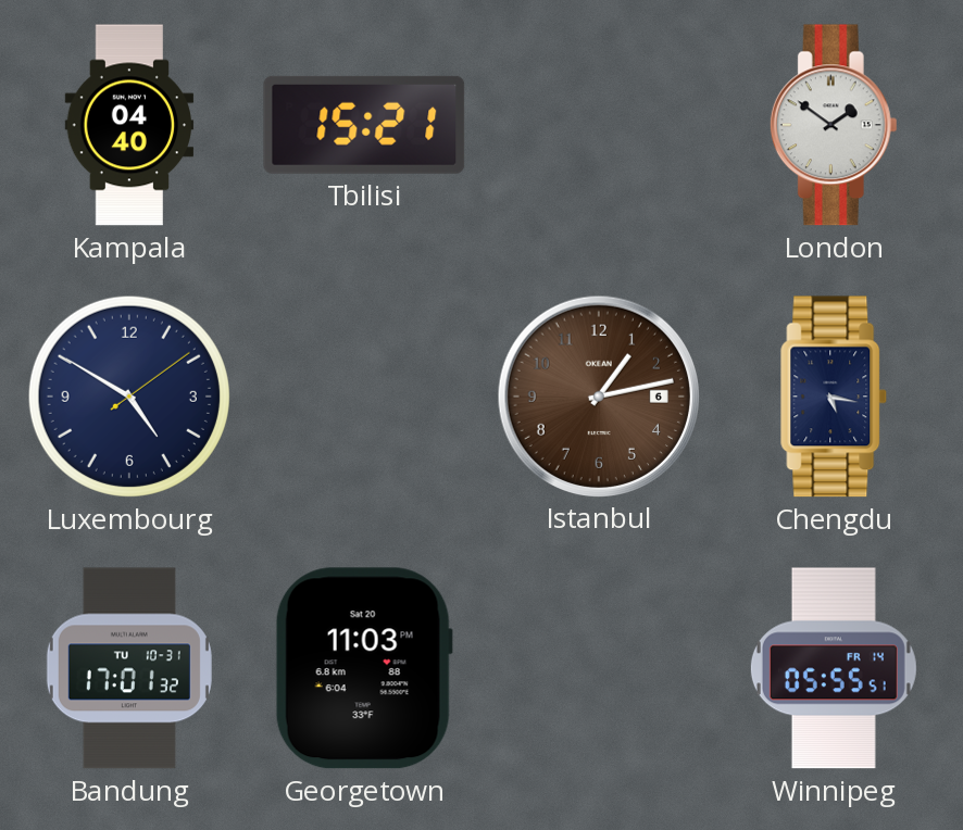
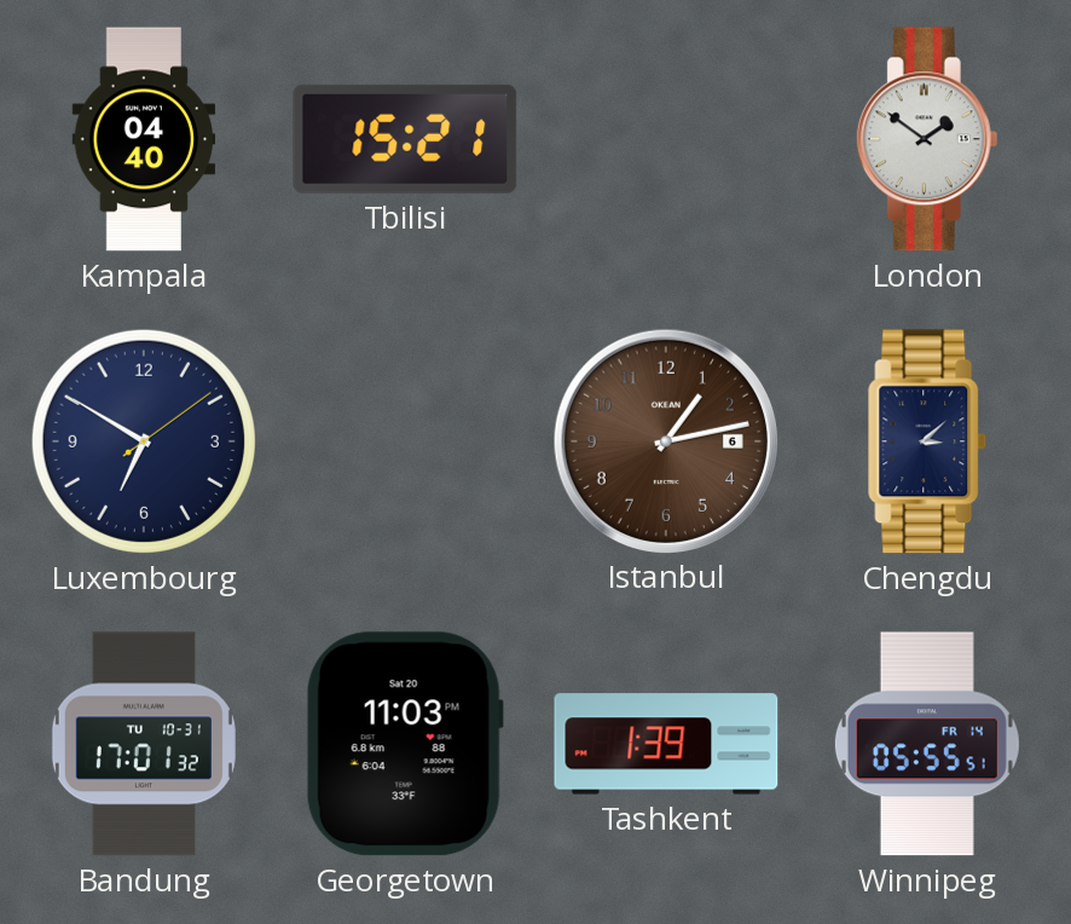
Luxembourg: 4:50 -> 6:50 (144, 441)
Chengdu: 5:17 -> 3:08 (927, 441)
Tashkent: none -> 1:39 (666, 744)
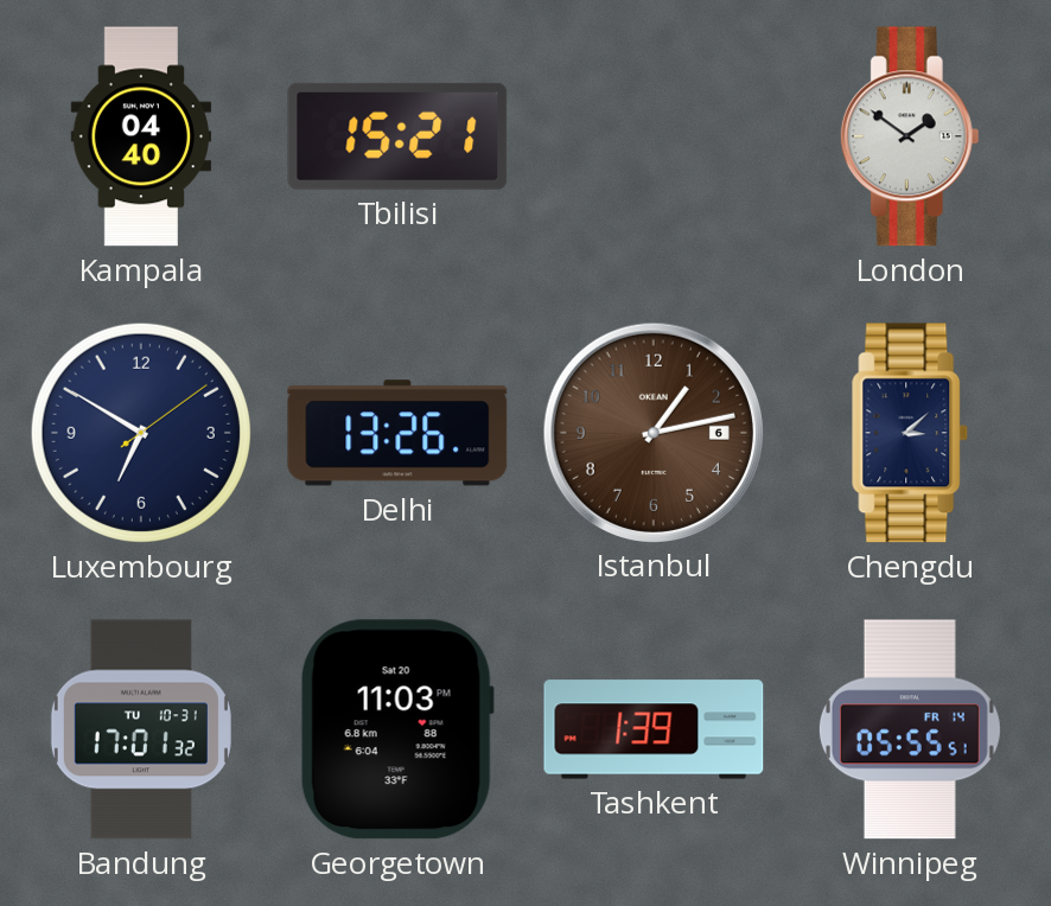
Delhi: none -> 13:26 (397, 433)
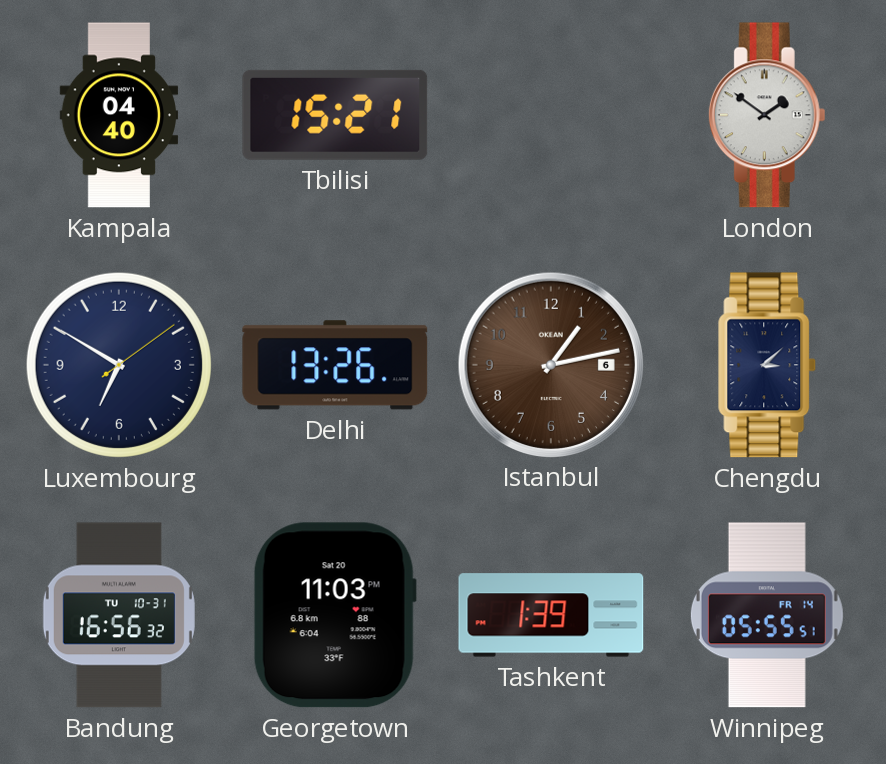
Bandung: 17:01 -> 16:56 (119, 615)
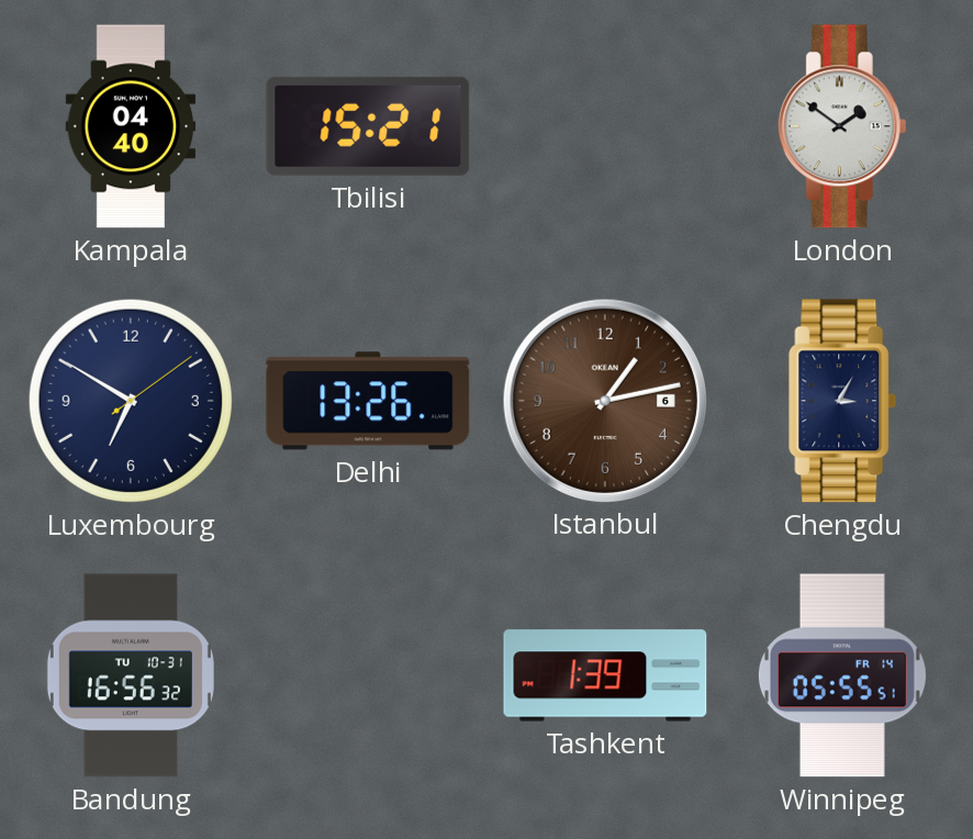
Chengdu: 3:08 -> 3:05 (842, 401)
Georgetown: 11:03 -> none (335, 615)
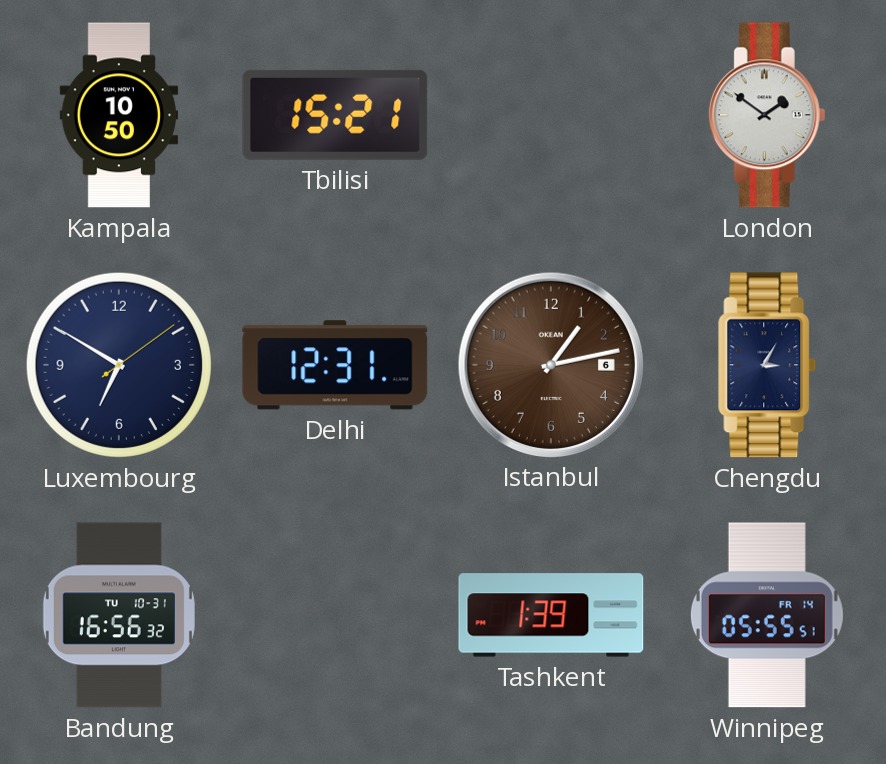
Kampala: 04:40 -> 10:50 (119, 115)
Delhi: 13:26 -> 12:31 (335, 365)
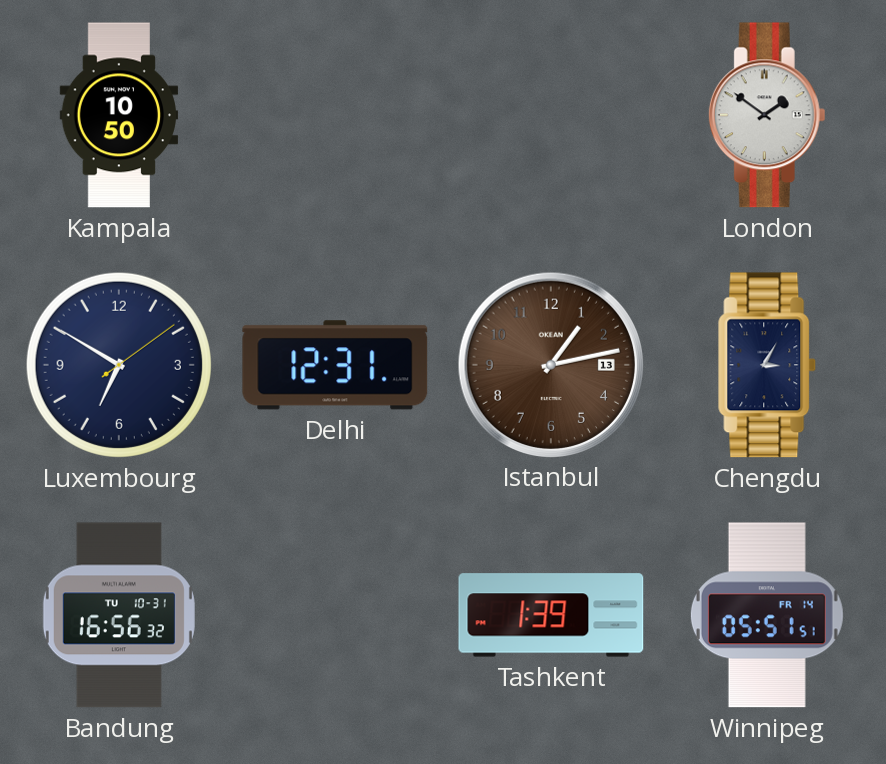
Tbilisi: 15:21 -> none (335, 115)
Istanbul date: 6 -> 13 (550, 364)
Winnipeg: 05:55 -> 05:51 (767, 615)
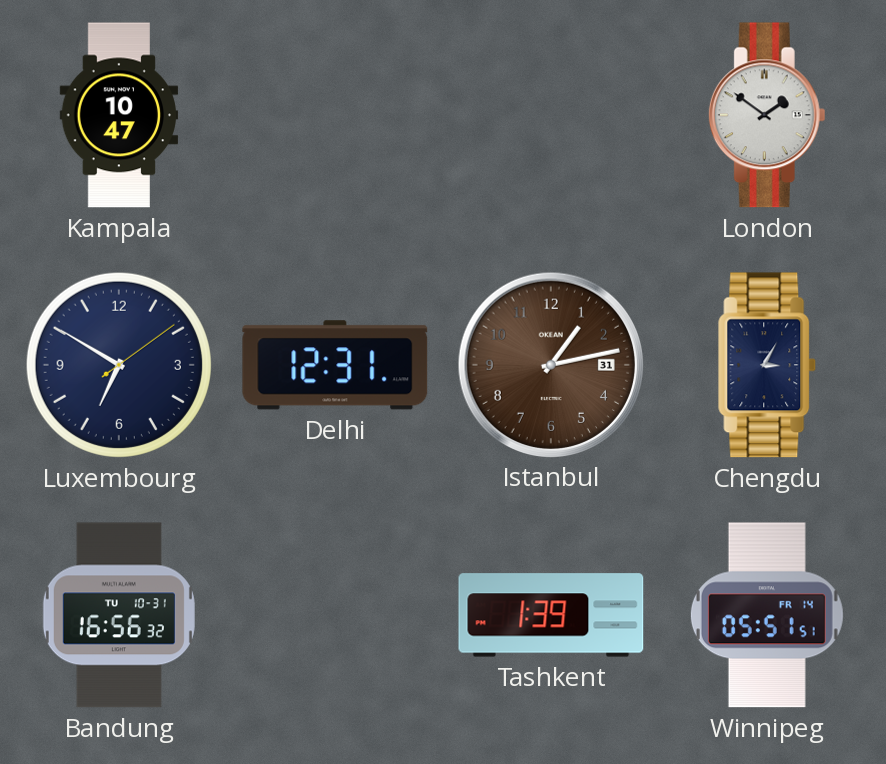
Kampala: 10:50 -> 10:47 (119, 115)
Istanbul date: 13 -> 31 (550, 364)
